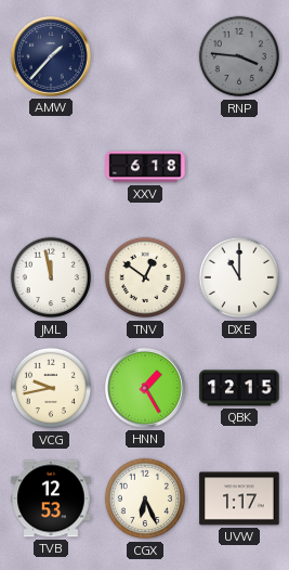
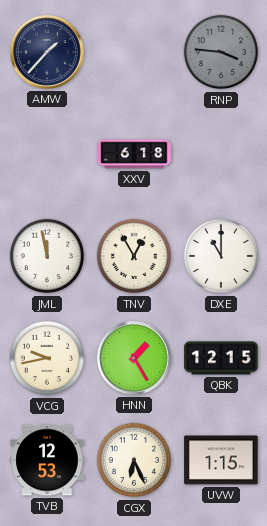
TNV: 12:51 -> 12:55 (134, 256)
UVW: 1:17 -> 1:15 (221, 460)
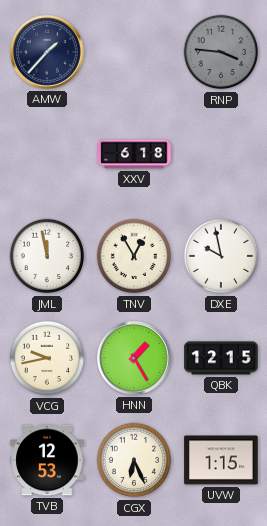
DXE: 11:00 -> 9:58 (221, 256)
